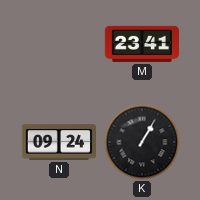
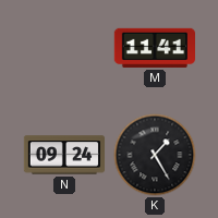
M: 23:41 -> 11:41 (154, 48)
K: 1:05 -> 1:25 (155, 155)
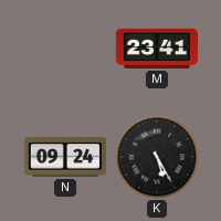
M: 11:41 -> 23:41 (156, 49)
K: 1:25 -> 5:25 (157, 157)
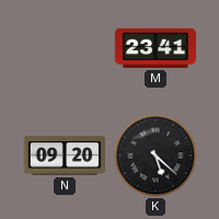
N: 09:24 -> 09:20 (65, 155)
K: 5:25 -> 5:22 (155, 155)
